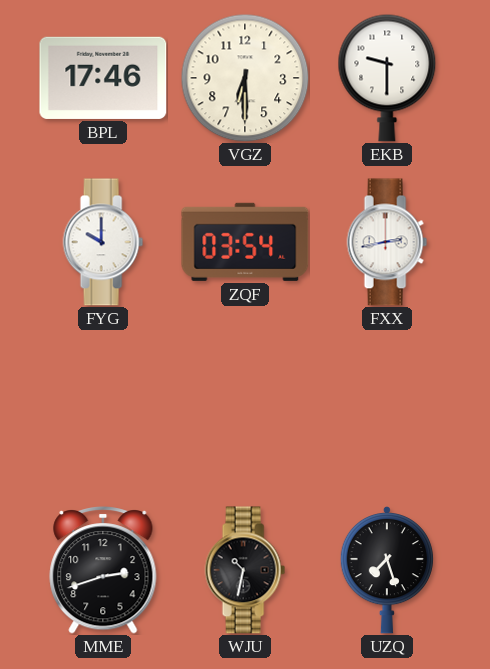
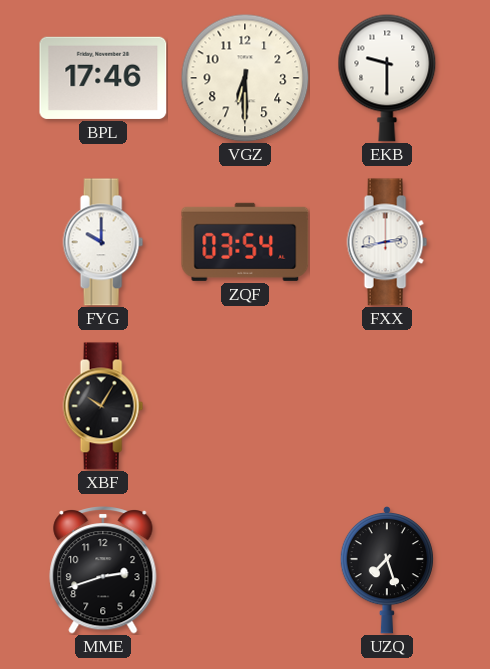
XBF: none -> 10:05 (103, 406)
WJU: 10:32 -> none (245, 570)
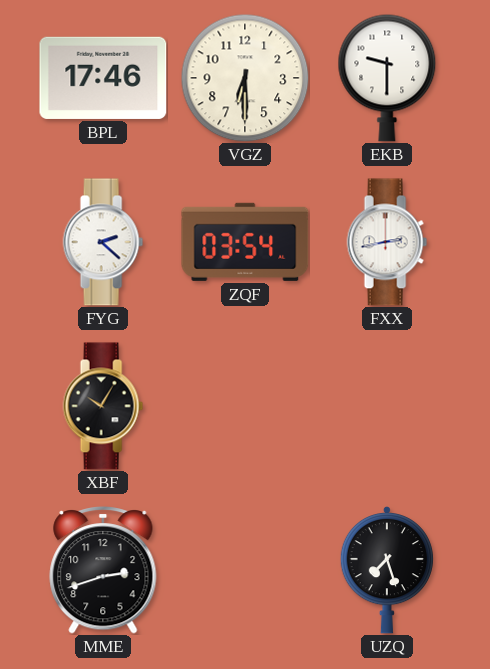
FYG: 10:00 -> 2:22 (103, 242)
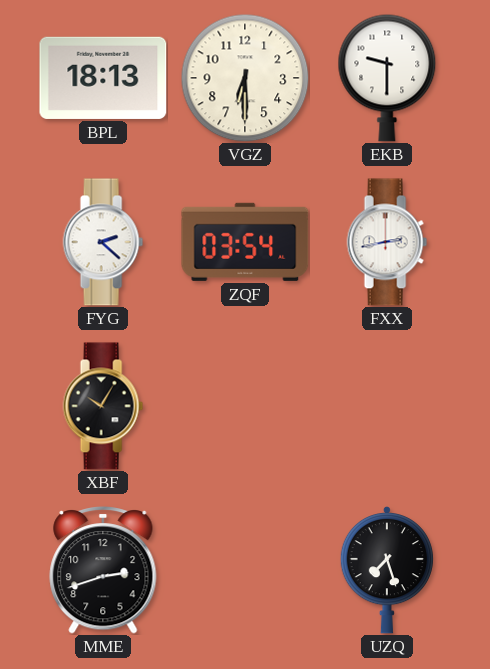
BPL: 17:46 -> 18:13 (103, 78)
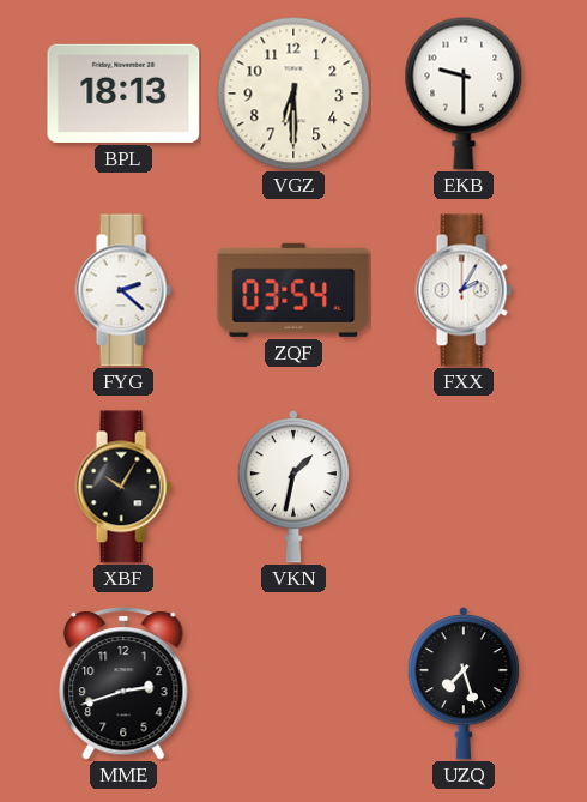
FXX: 2:43 -> 2:05 (464, 290)
VKN: none -> 1:32 (293, 487)
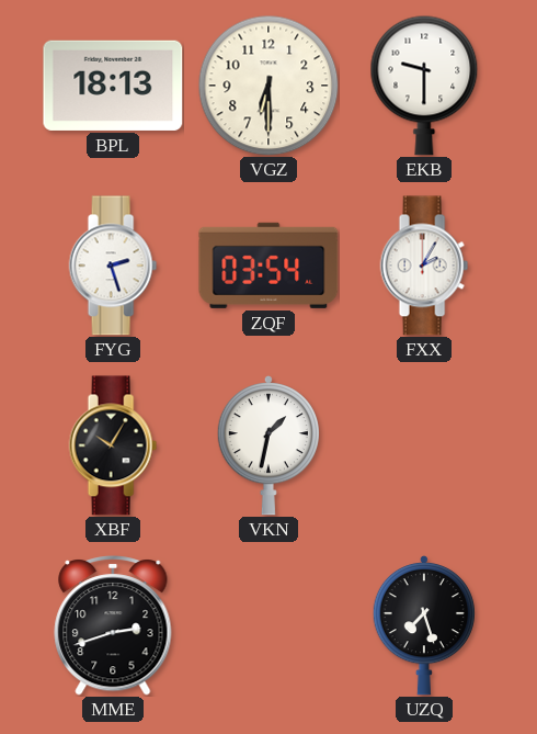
FYG: 2:22 -> 2:27 (113, 266)
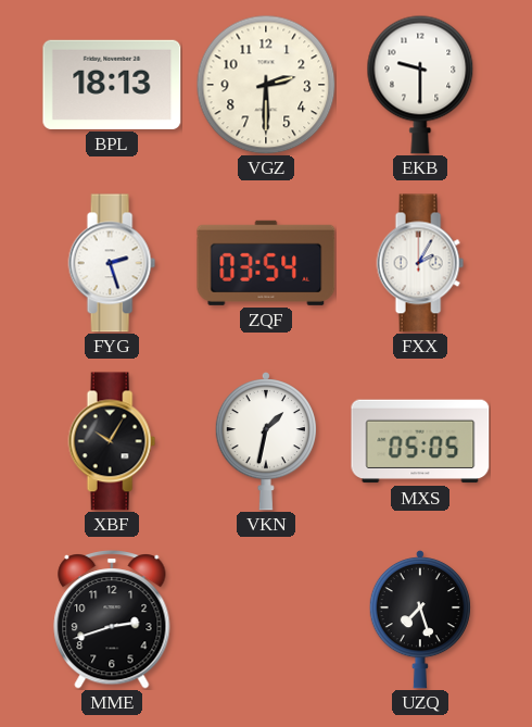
VGZ: 6:30 -> 2:30 (266, 85)
MXS: none -> 05:05 (420, 441)
